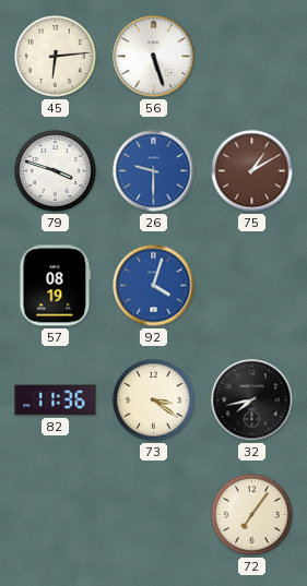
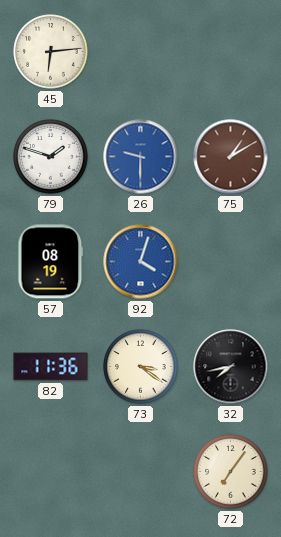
56: 5:27 -> none (154, 57)
79: 3:48 -> 1:48 (51, 157)
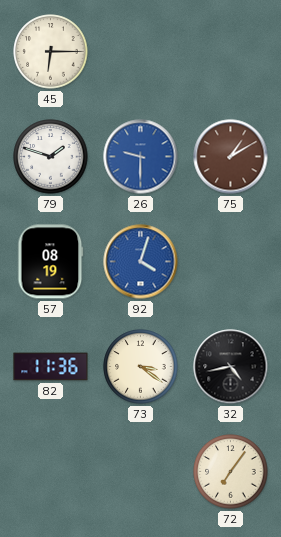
45: 6:14 -> 6:15 (51, 52)
32: 7:43 -> 4:43 (231, 367)
